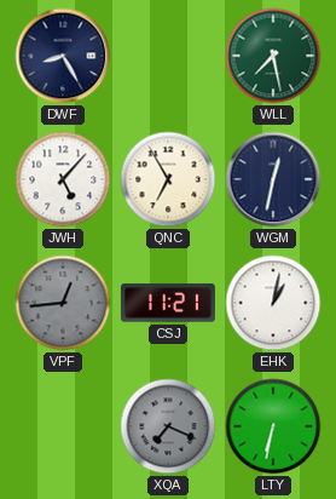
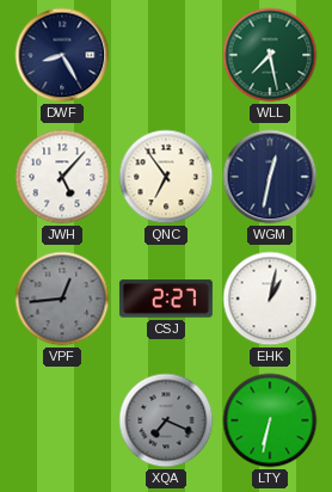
QNC: 6:55 -> 6:54 (166, 177)
CSJ: 11:21 -> 2:27 (166, 299)
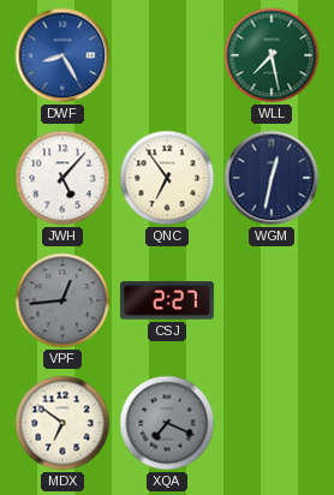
DWF dial: navy -> blue (62, 55)
EHK: 1:02 -> none (270, 299)
MDX: none -> 6:51 (62, 423)
LTY: 6:32 -> none (270, 420)
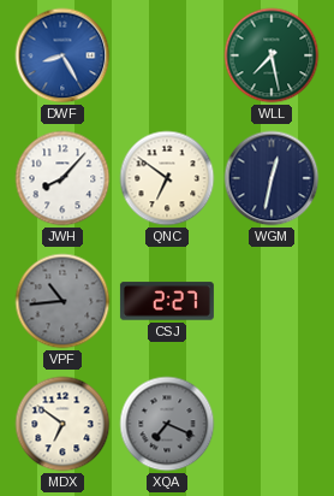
JWH: 5:07 -> 8:07 (62, 178)
QNC: 6:54 -> 6:51 (167, 178)
VPF: 12:44 -> 10:44 (62, 301)
